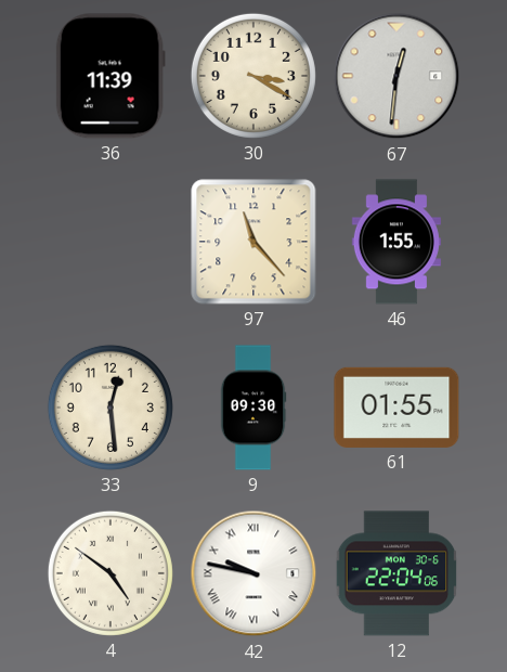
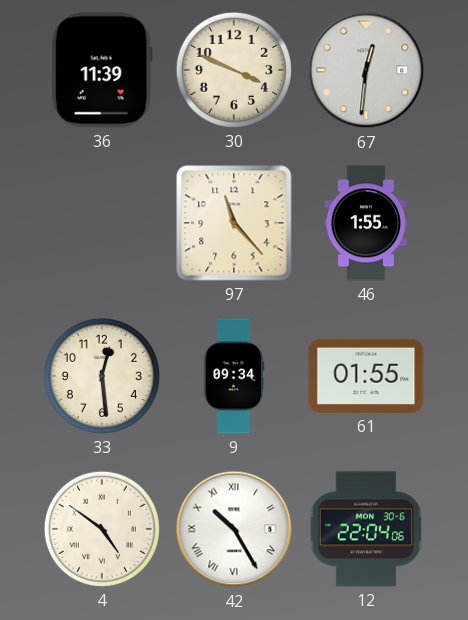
30: 3:20 -> 3:49 (234, 70)
9: 09:30 -> 09:34 (234, 376)
42: 9:47 -> 10:25 (234, 529)
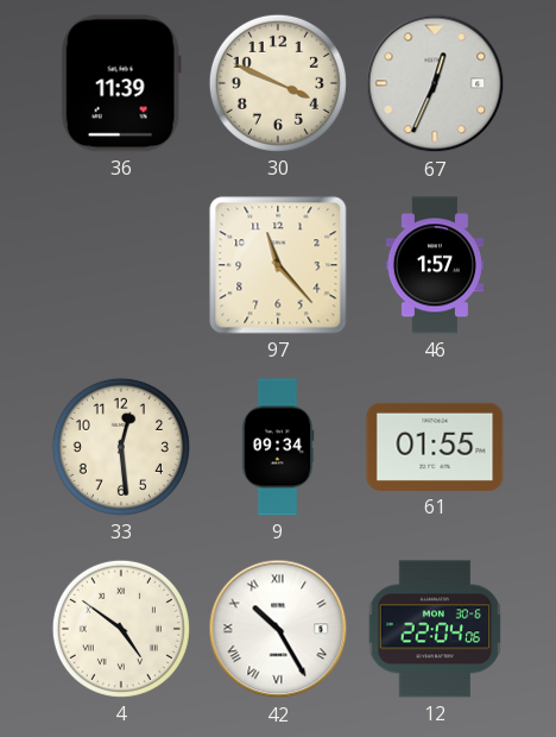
67: 12:31 -> 12:34 (435, 83)
46: 1:55 -> 1:57 (435, 265)
